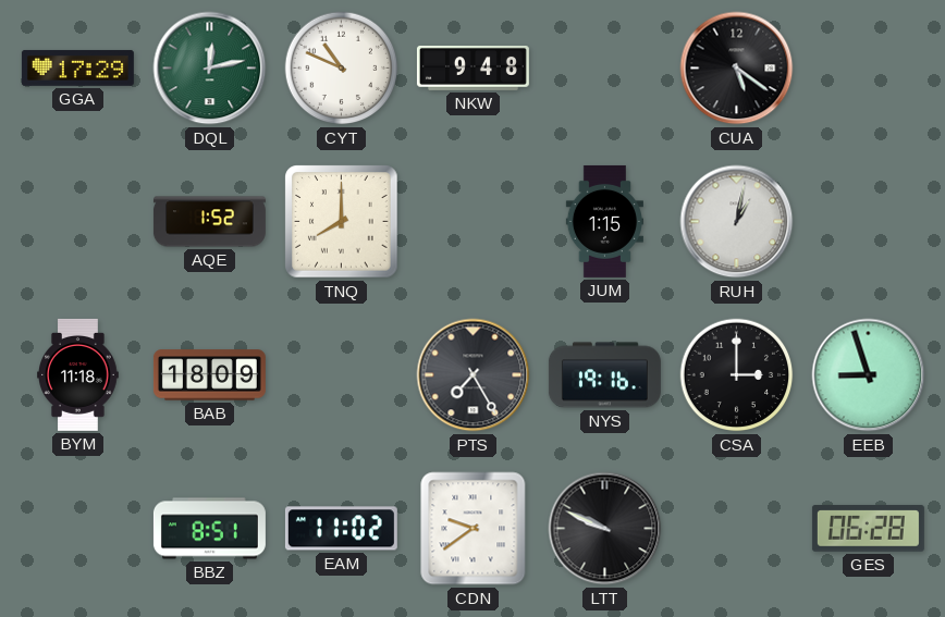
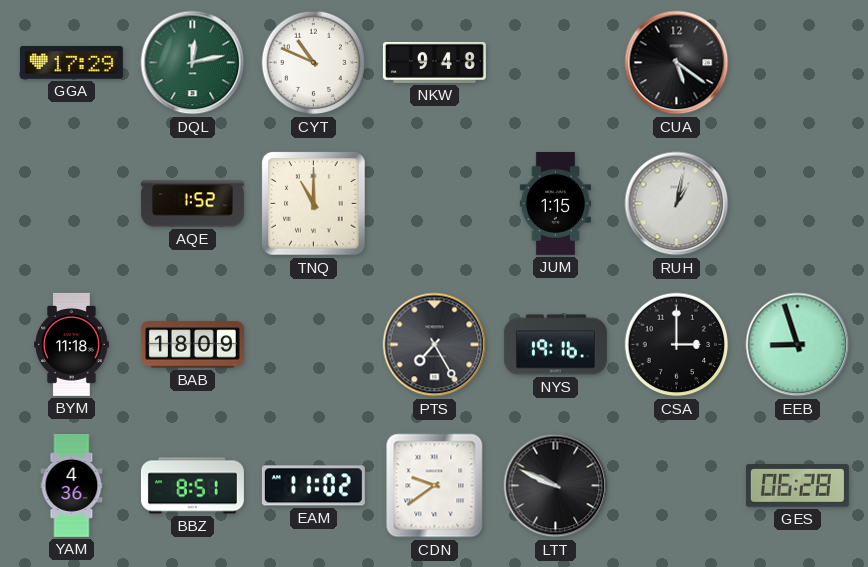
TNQ: 8:00 -> 11:00 (314, 204)
YAM: none -> 4:36 (72, 485)
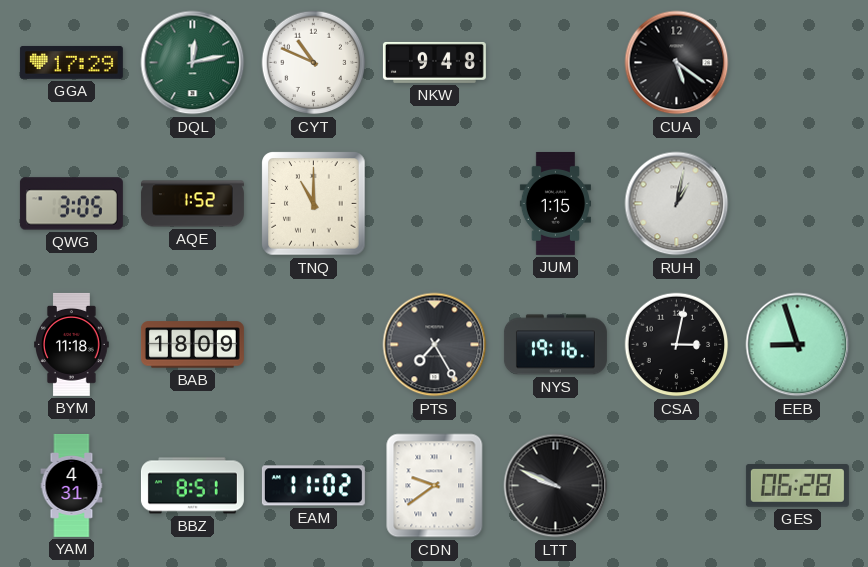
QWG: none -> 3:05 (71, 204)
CSA: 3:00 -> 3:02 (677, 345)
YAM: 4:36 -> 4:31 (72, 485)
